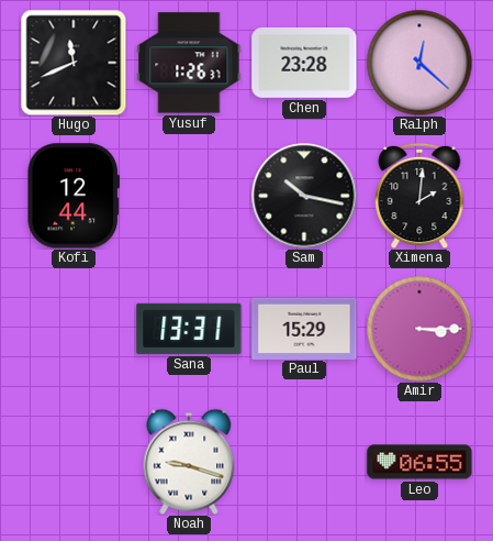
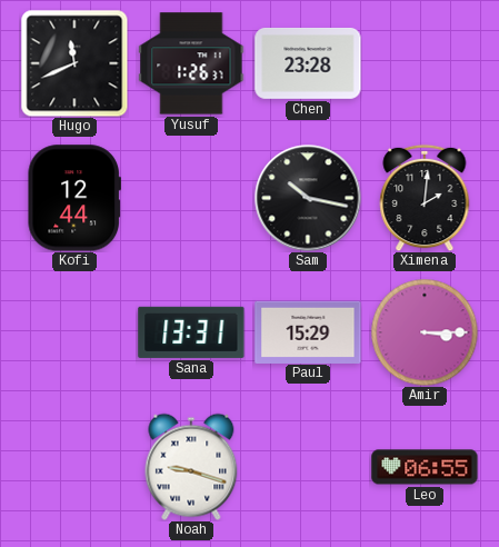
Ralph: 12:22 -> none (419, 63)
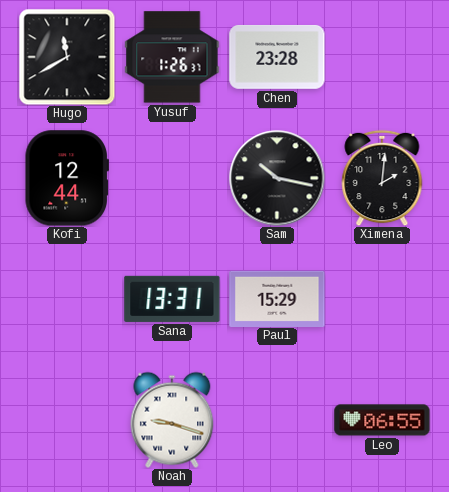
Hugo: 11:41 -> 11:40 (67, 57)
Amir: 3:15 -> none (425, 332)
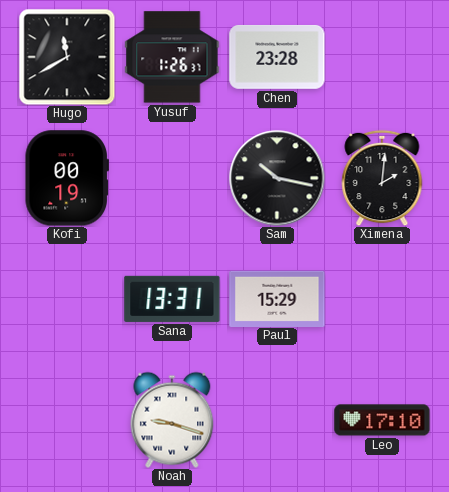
Kofi: 12:44 -> 00:19 (66, 178)
Leo: 06:55 -> 17:10 (382, 420)
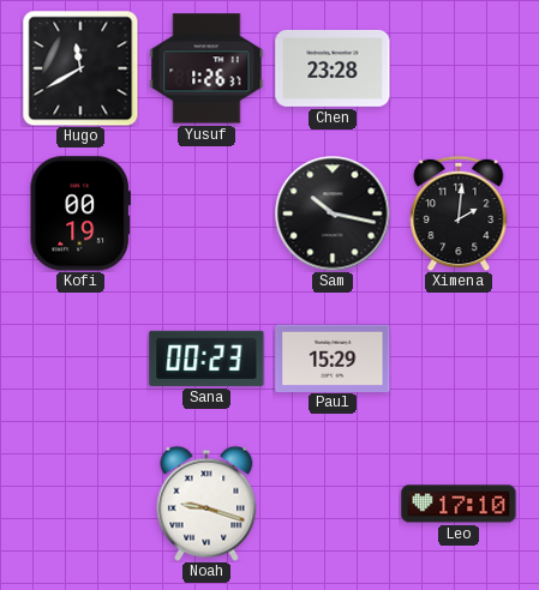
Sana: 13:31 -> 00:23 (206, 359)
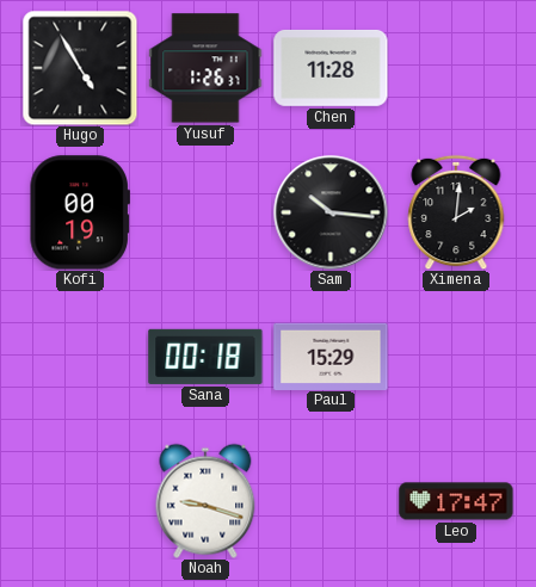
Hugo: 11:40 -> 4:55 (80, 68)
Chen: 23:28 -> 11:28 (331, 68)
Sam: 10:17 -> 10:16 (331, 212)
Sana: 00:23 -> 00:18 (205, 357)
Leo: 17:10 -> 17:47 (456, 501)
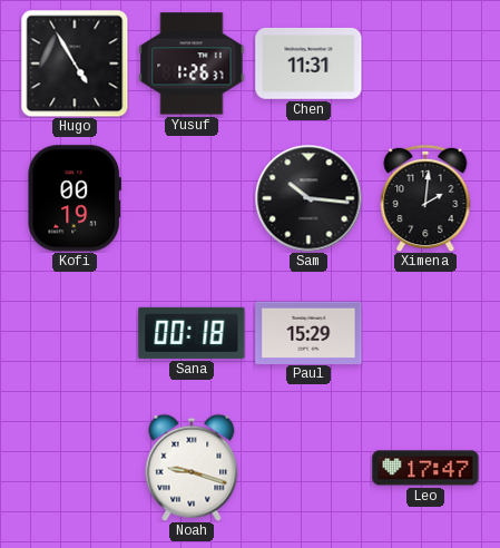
Chen: 11:28 -> 11:31 (308, 63)
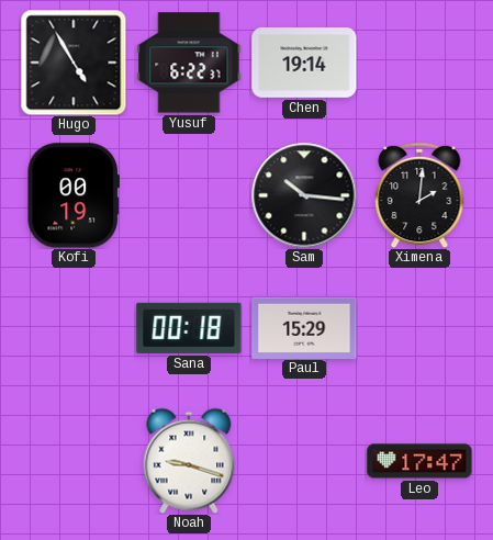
Yusuf: 1:26 -> 6:22 (189, 63)
Chen: 11:31 -> 19:14 (304, 63)
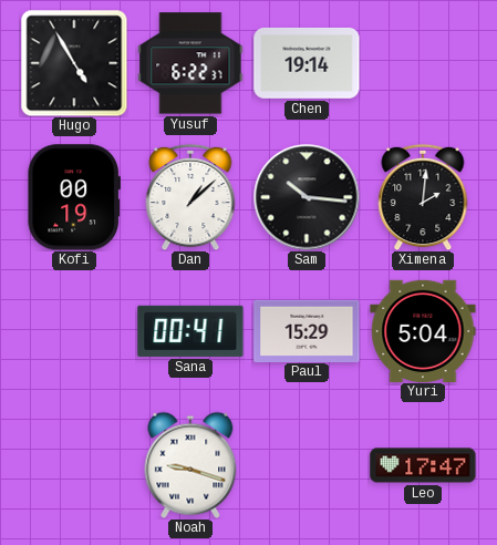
Dan: none -> 1:08 (190, 197)
Sana: 00:18 -> 00:41 (190, 331)
Yuri: none -> 5:04 (423, 330)
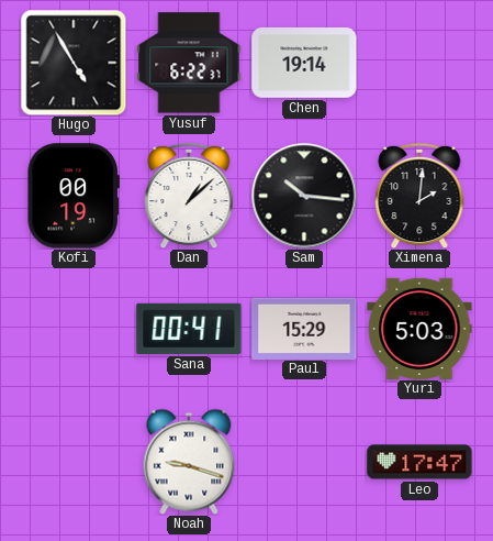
Yuri: 5:04 -> 5:03 (419, 328)
